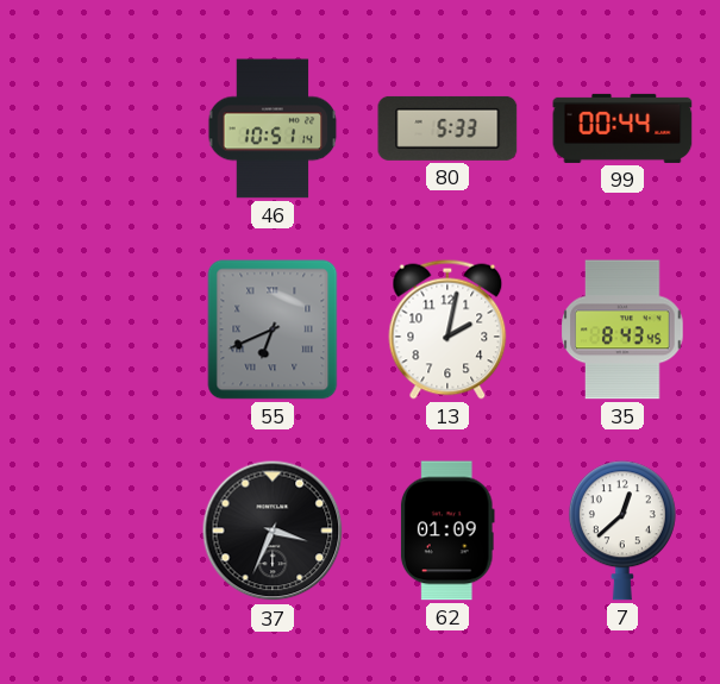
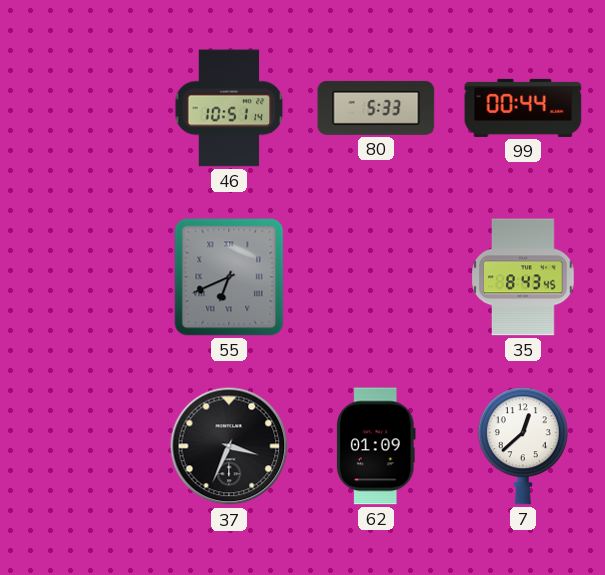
13: 2:02 -> none (447, 330)
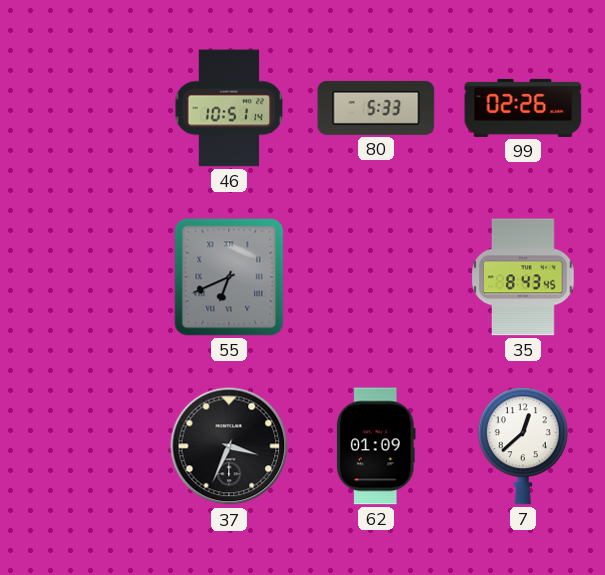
99: 00:44 -> 02:26 (523, 108)
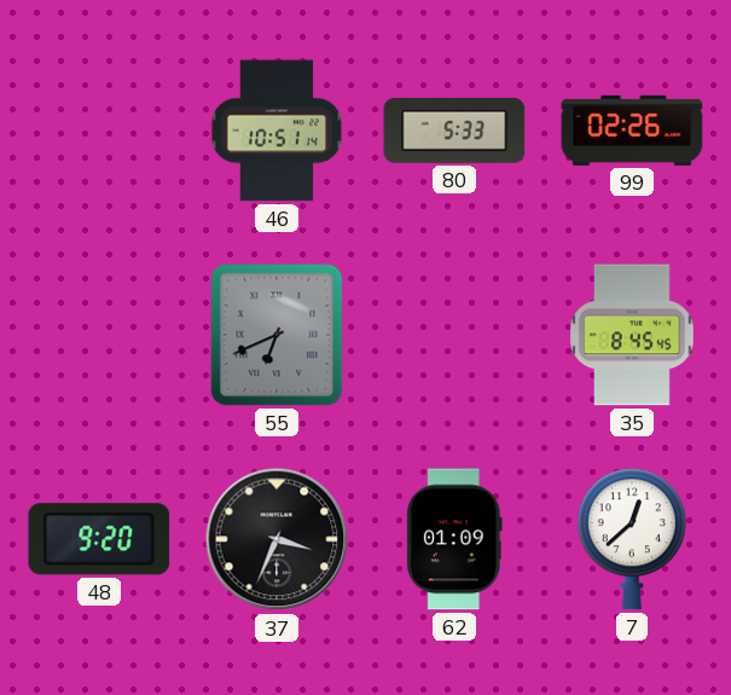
35: 8:43 -> 8:45 (632, 335)
48: none -> 9:20 (99, 539)
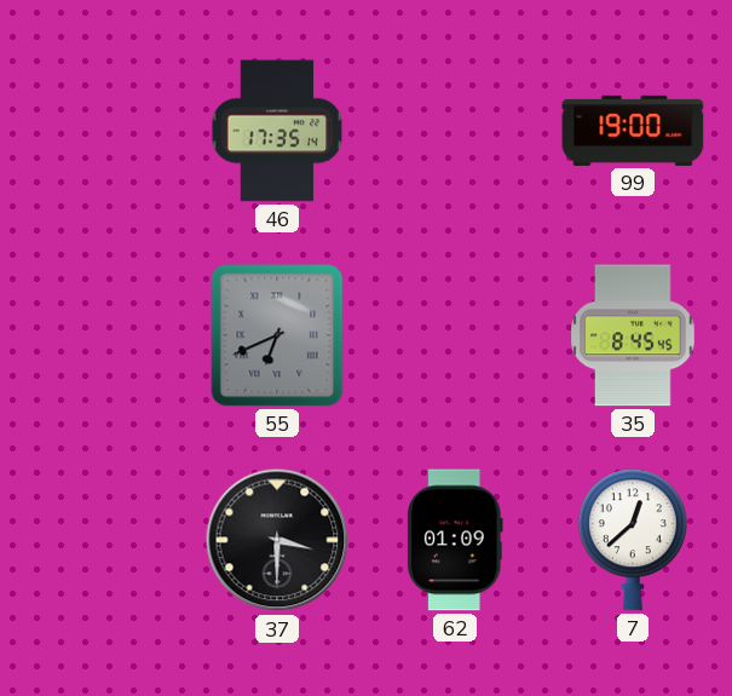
46: 10:51 -> 17:35 (277, 131)
80: 5:33 -> none (454, 131)
99: 02:26 -> 19:00 (633, 131)
48: 9:20 -> none (99, 539)
37: 3:34 -> 3:30 (277, 540)
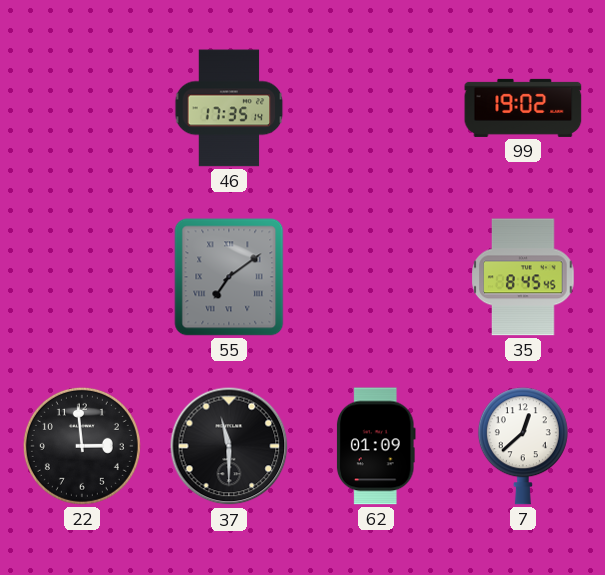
99: 19:00 -> 19:02 (523, 108)
55: 6:41 -> 7:09 (229, 277)
22: none -> 2:59 (82, 446)
37: 3:30 -> 11:30 (229, 446)
